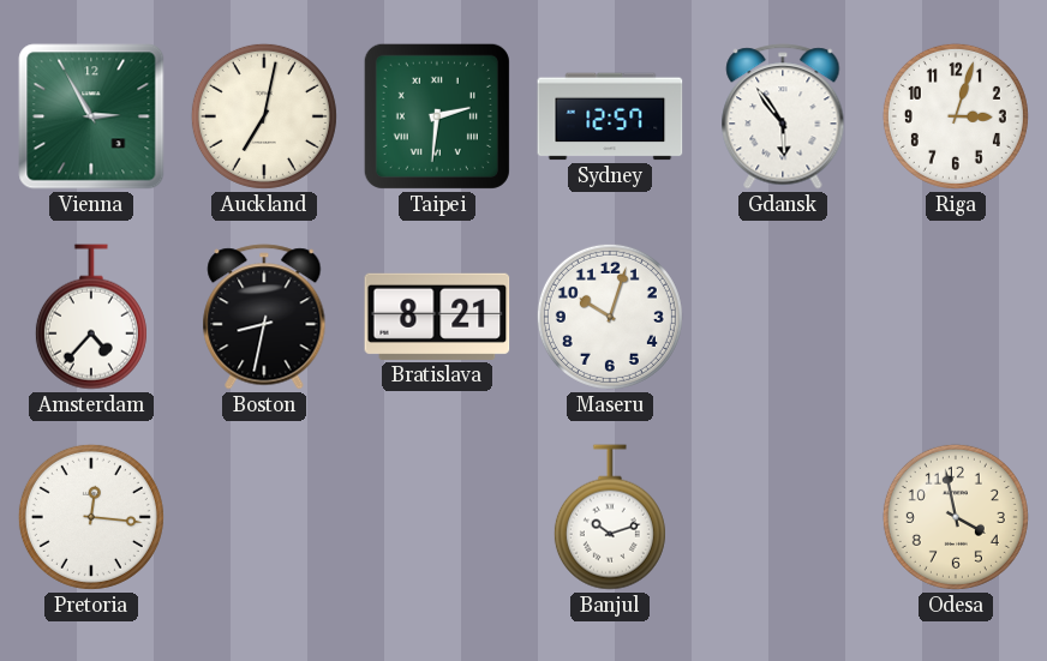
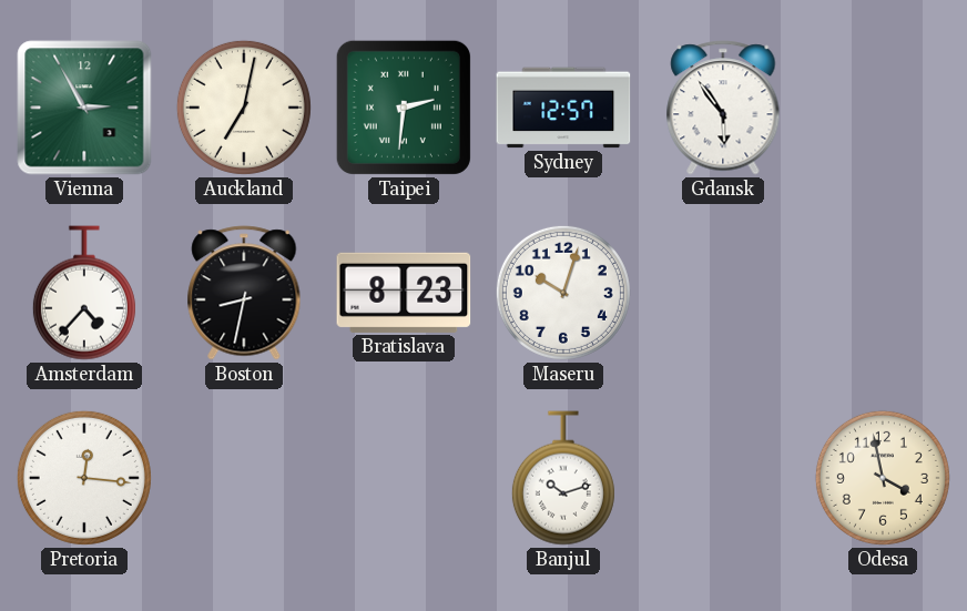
Riga: 3:03 -> none (956, 116)
Bratislava: 8:21 -> 8:23 (404, 293)
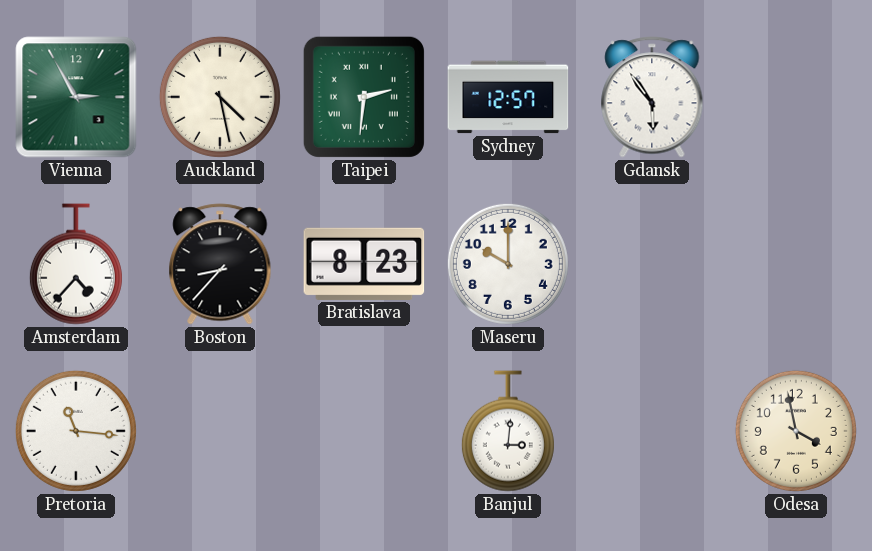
Auckland: 7:02 -> 4:28 (220, 97)
Boston: 8:32 -> 8:37 (220, 264)
Maseru: 10:03 -> 10:00 (508, 264)
Pretoria: 12:16 -> 11:16 (76, 431)
Banjul: 10:12 -> 3:01 (508, 431)
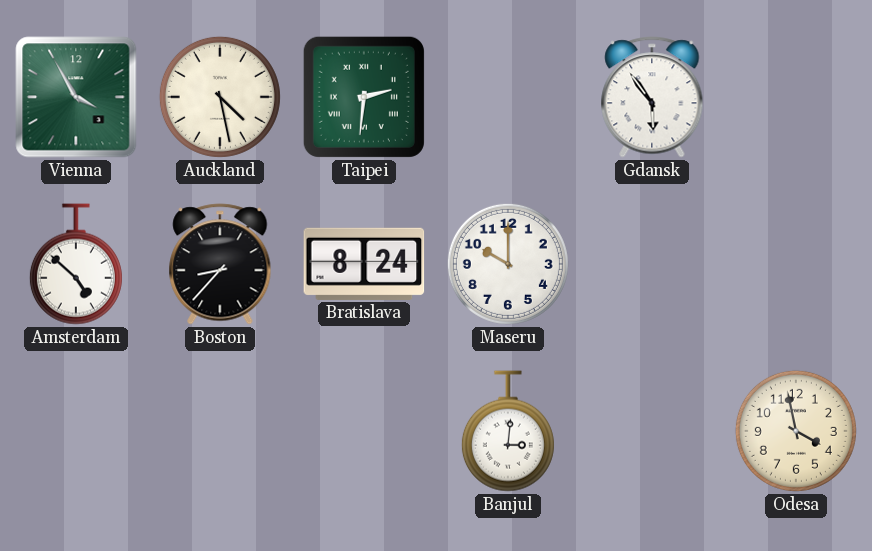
Vienna: 2:55 -> 3:55 (76, 97)
Sydney: 12:57 -> none (508, 97)
Amsterdam: 4:37 -> 4:52 (76, 264)
Bratislava: 8:23 -> 8:24 (364, 264)
Pretoria: 11:16 -> none (76, 431)
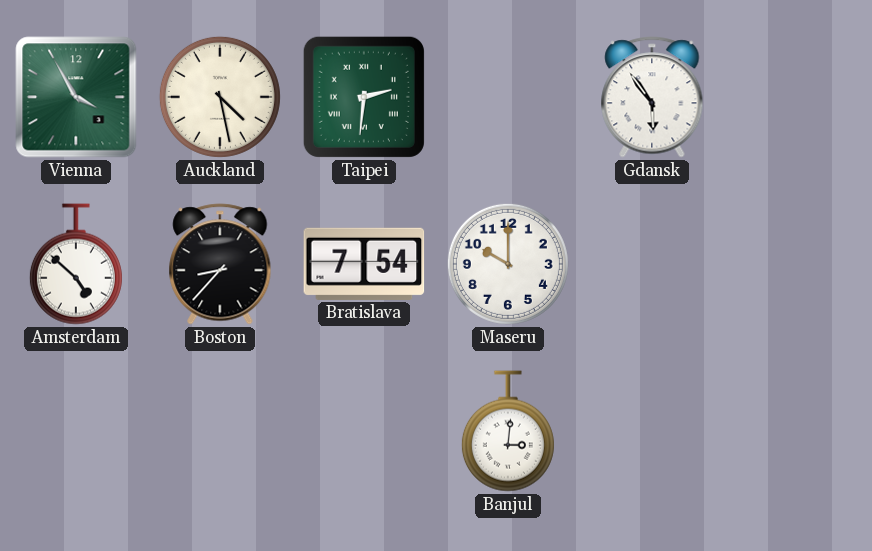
Bratislava: 8:24 -> 7:54 (364, 264)
Odesa: 3:58 -> none (796, 431)
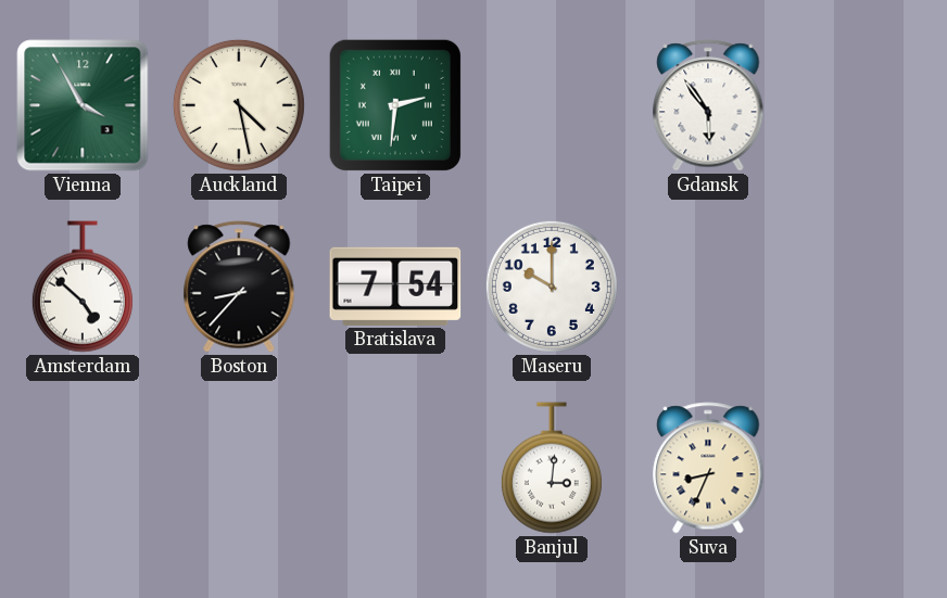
Suva: none -> 8:34 (708, 468)
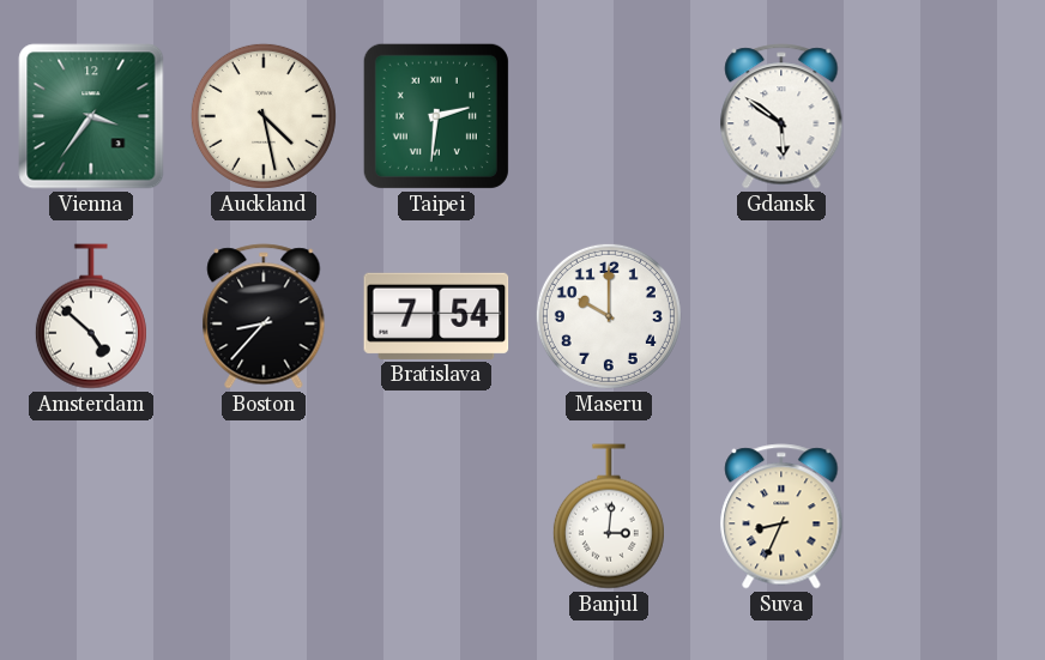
Vienna: 3:55 -> 3:36 (91, 116)
Gdansk: 5:54 -> 5:51 (781, 116)
